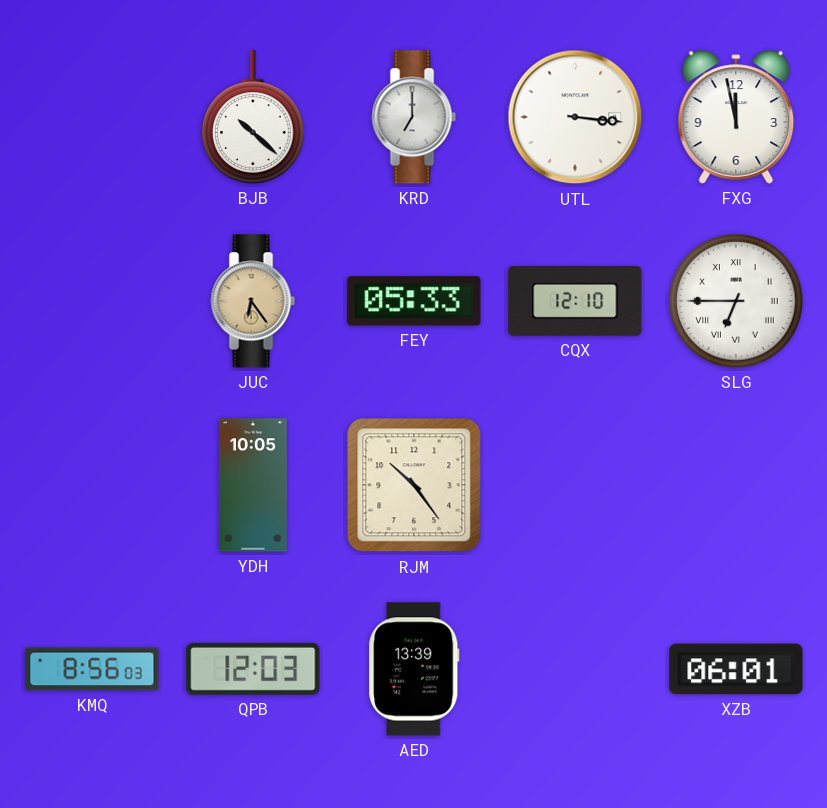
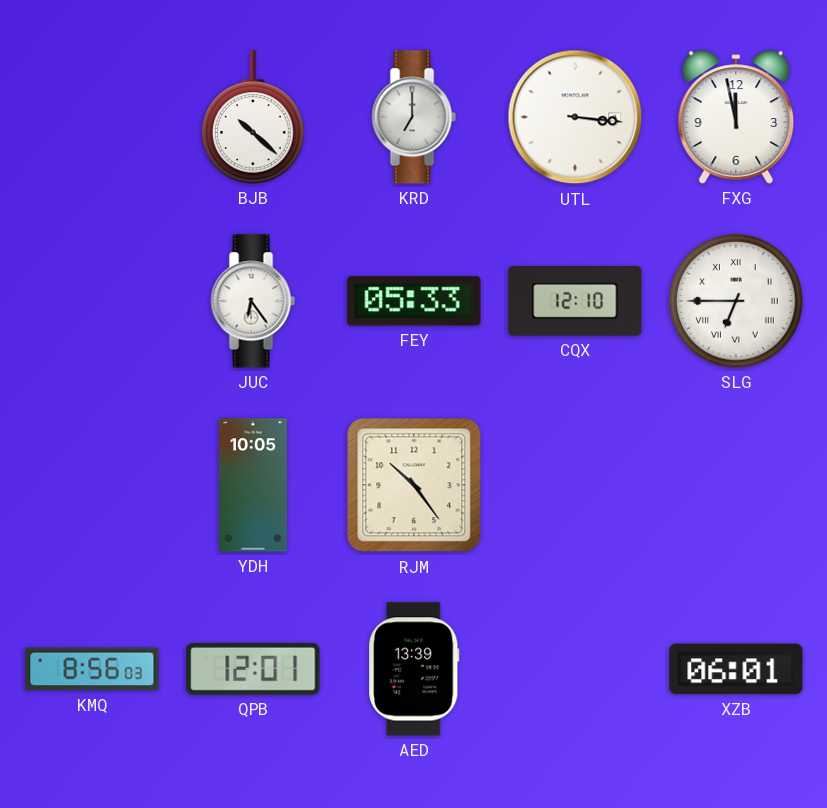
JUC dial: champagne -> white (253, 301)
QPB: 12:03 -> 12:01 (253, 669)
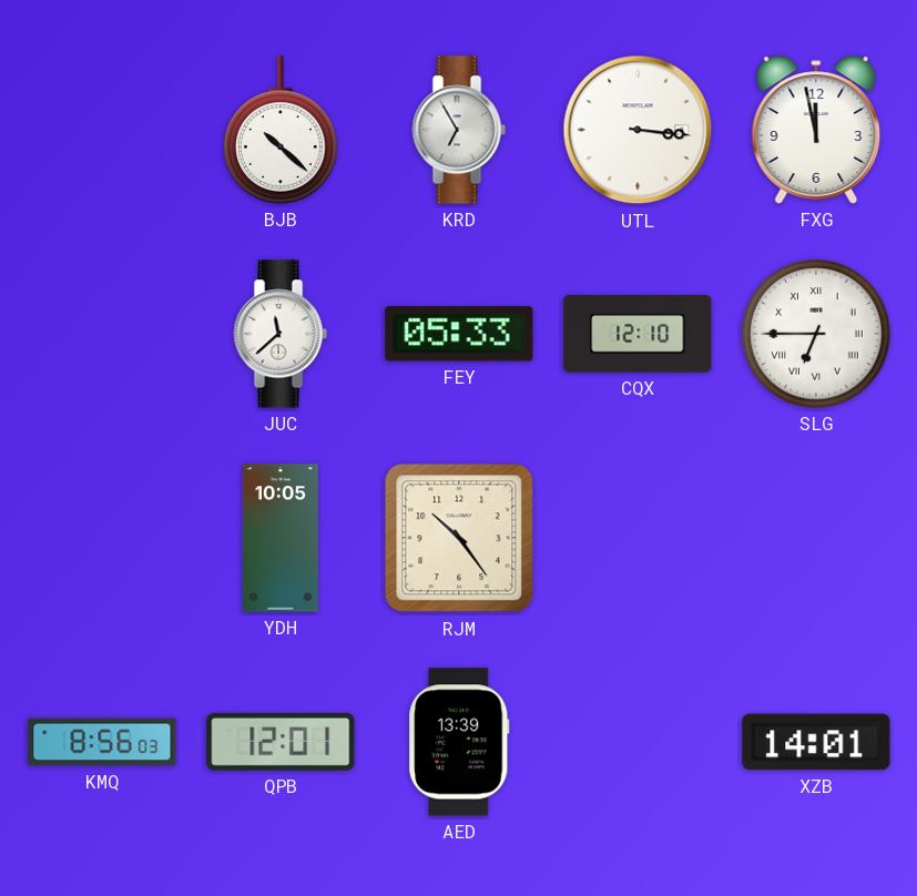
KRD: 7:00 -> 6:55 (459, 130)
JUC: 6:24 -> 11:38 (281, 334)
XZB: 06:01 -> 14:01 (816, 742)
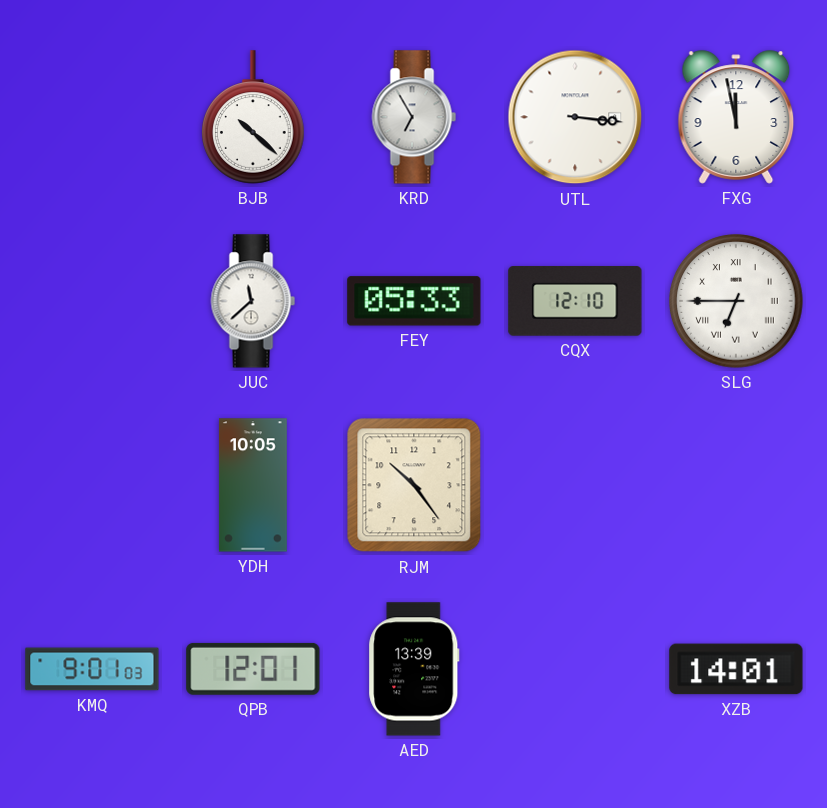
KMQ: 8:56 -> 9:01 (92, 669)
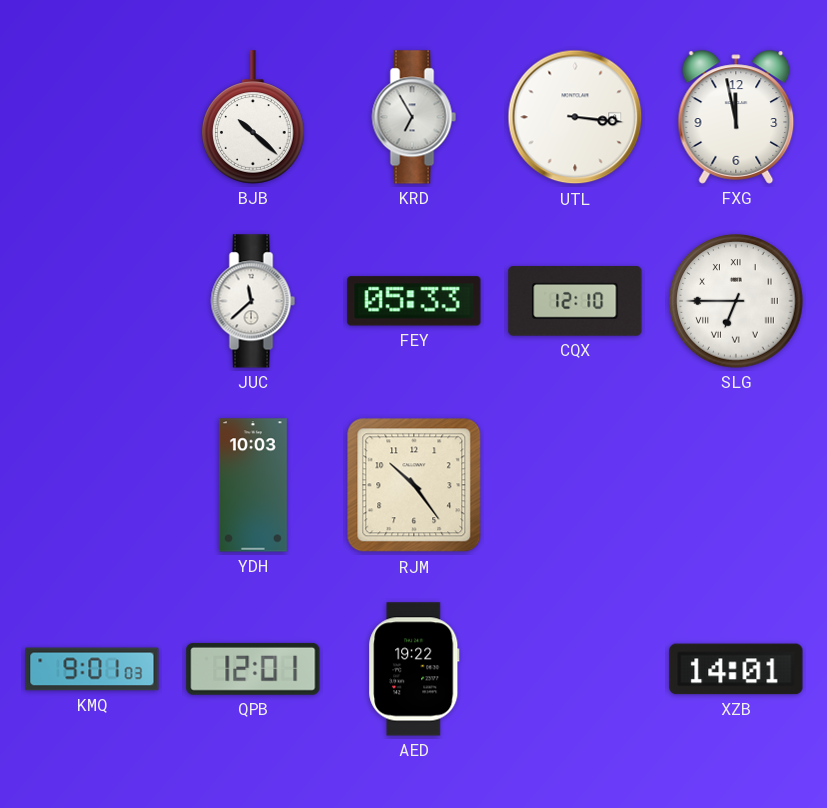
YDH: 10:05 -> 10:03 (253, 485)
AED: 13:39 -> 19:22 (414, 669)
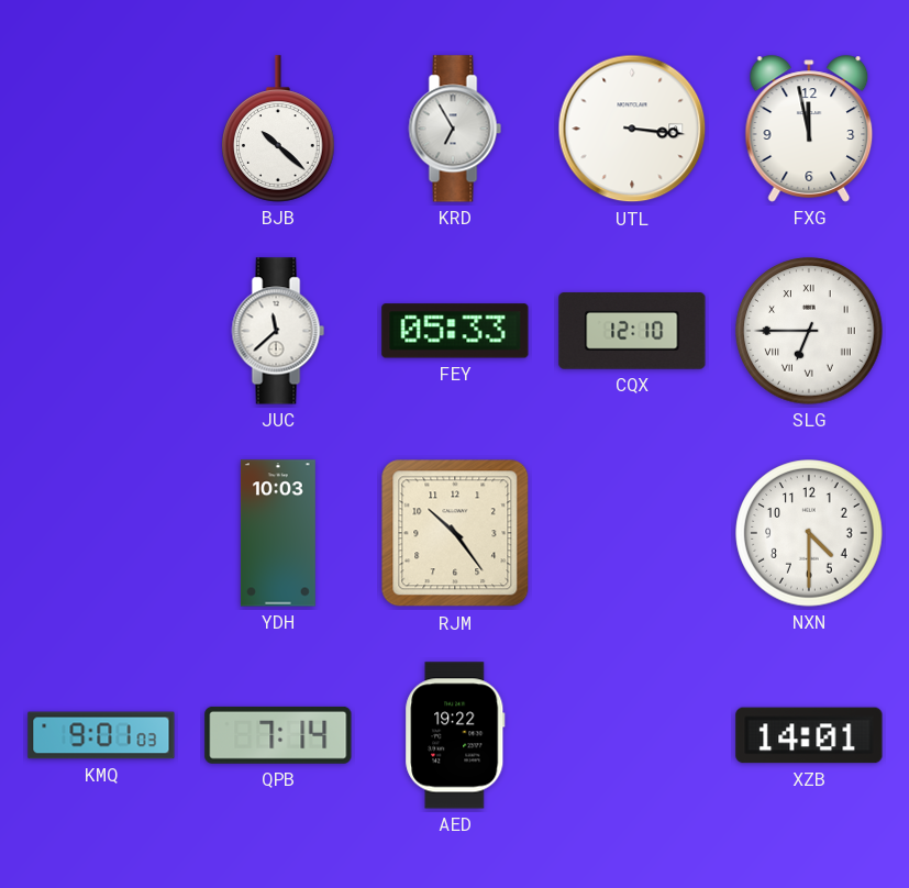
NXN: none -> 4:30 (809, 533)
QPB: 12:01 -> 7:14 (278, 735)
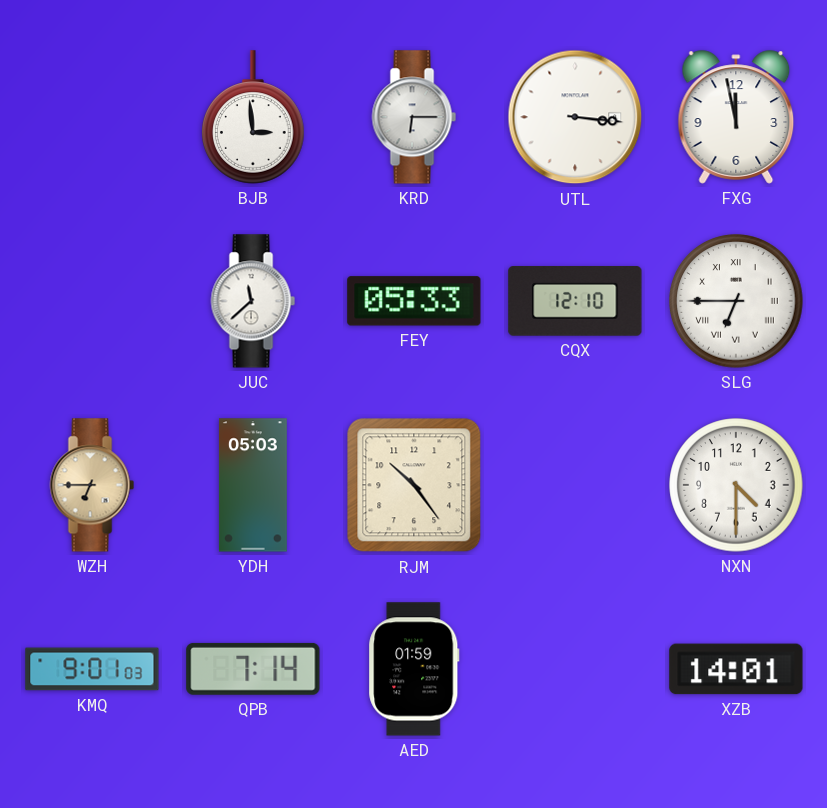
BJB: 10:22 -> 2:59 (253, 117)
KRD: 6:55 -> 6:15 (414, 117)
WZH: none -> 6:45 (92, 485)
YDH: 10:03 -> 05:03 (253, 485)
AED: 19:22 -> 01:59 (414, 669)
